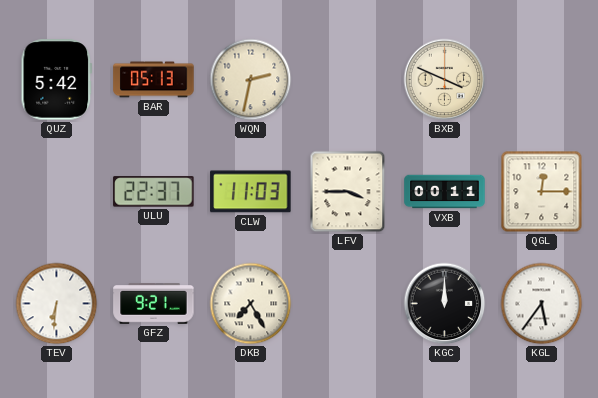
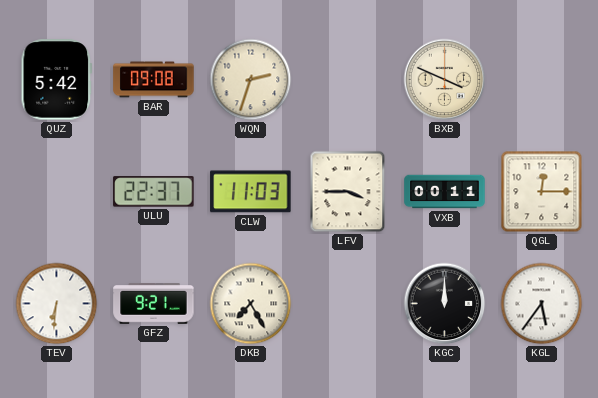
BAR: 05:13 -> 09:08 (154, 80)
WQN: 2:32 -> 2:33 (251, 80)
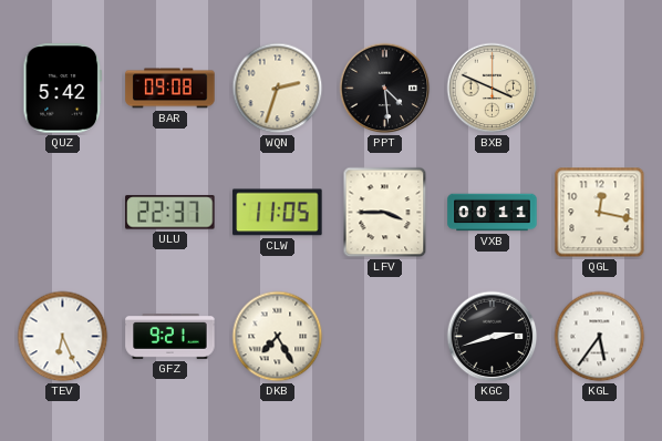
PPT: none -> 4:29 (385, 89)
CLW: 11:03 -> 11:05 (278, 213)
QGL: 12:15 -> 12:17 (600, 213)
TEV: 6:31 -> 6:26 (63, 337)
KGC: 12:00 -> 2:42 (493, 337)
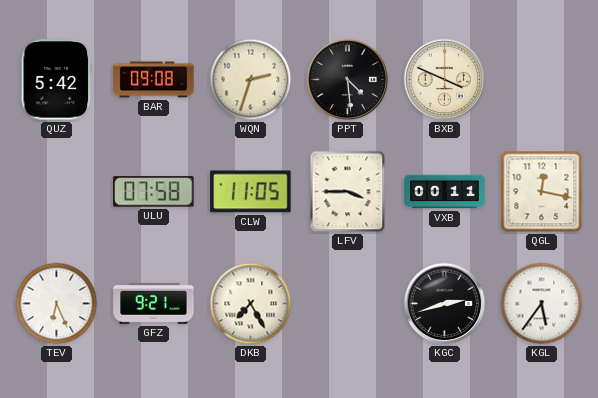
ULU: 22:37 -> 07:58 (154, 192)
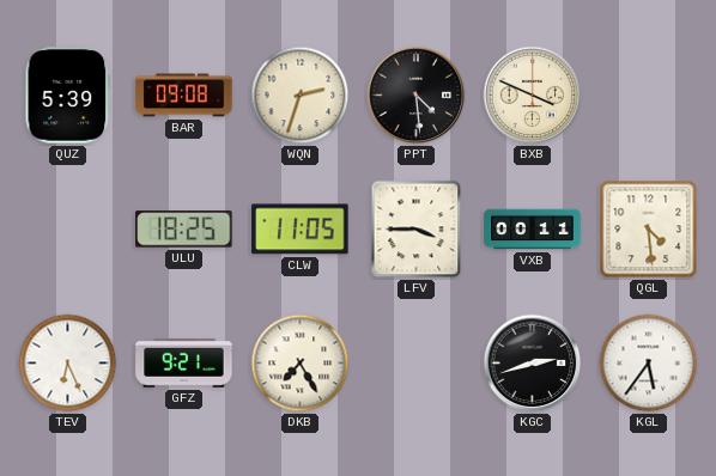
QUZ: 5:42 -> 5:39 (68, 96)
ULU: 07:58 -> 18:25 (184, 230)
QGL: 12:17 -> 4:29 (649, 230)
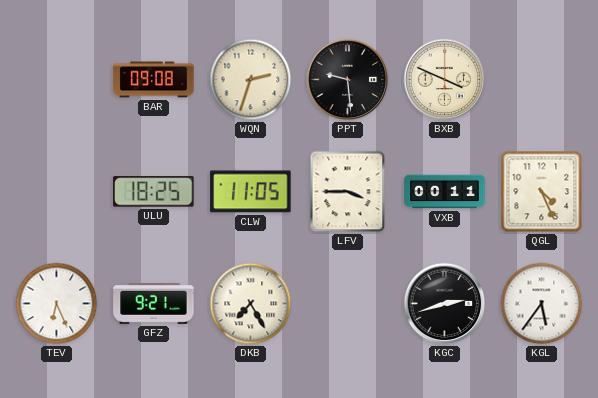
QUZ: 5:39 -> none (68, 96)
PPT: 4:29 -> 9:29 (348, 80)
QGL: 4:29 -> 4:26 (542, 192)
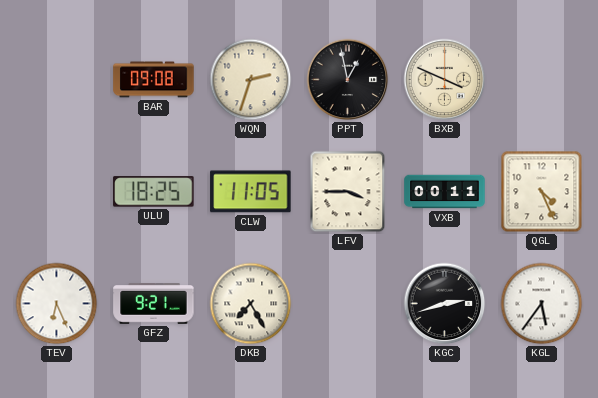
PPT: 9:29 -> 12:58 (348, 80)
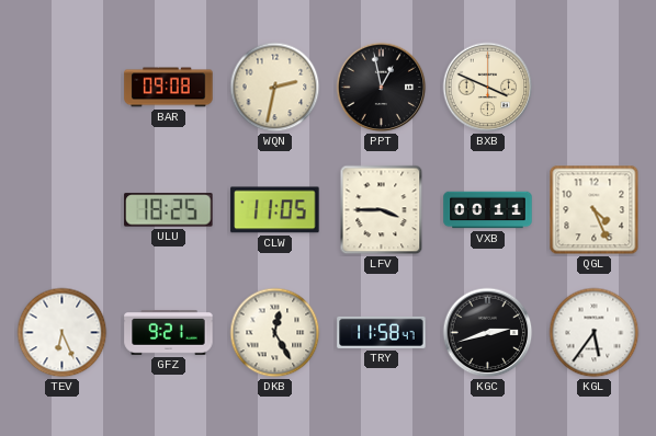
WQN: 2:33 -> 2:32 (275, 88)
DKB: 7:25 -> 12:25 (275, 333)
TRY: none -> 11:58 (382, 332)
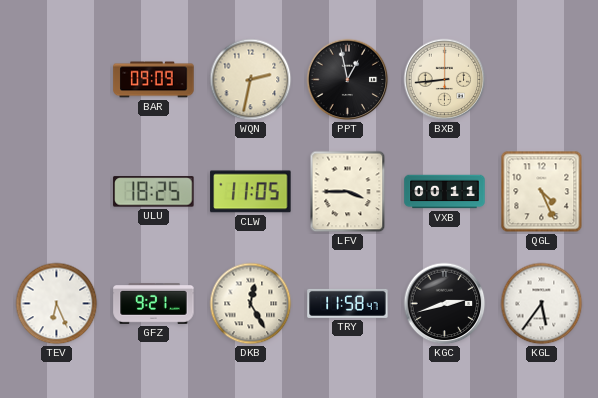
BAR: 09:08 -> 09:09 (154, 80)
BXB: 3:49 -> 8:44 (445, 80)
